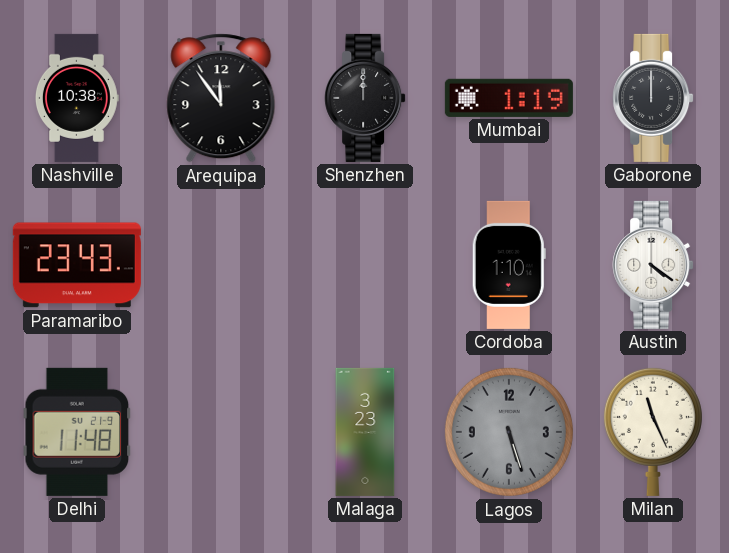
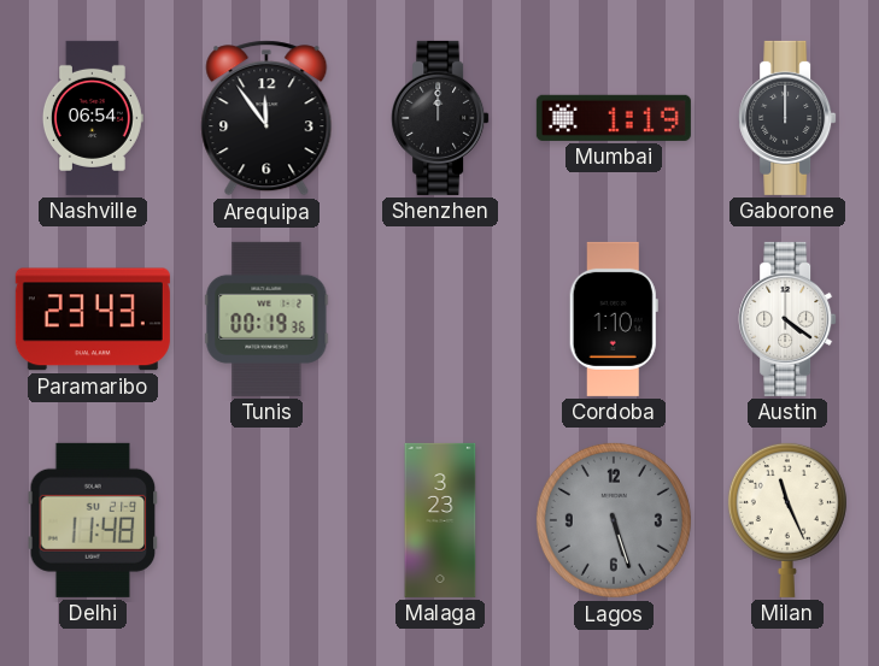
Nashville: 10:38 -> 06:54 (93, 118)
Tunis: none -> 00:19 (266, 319)
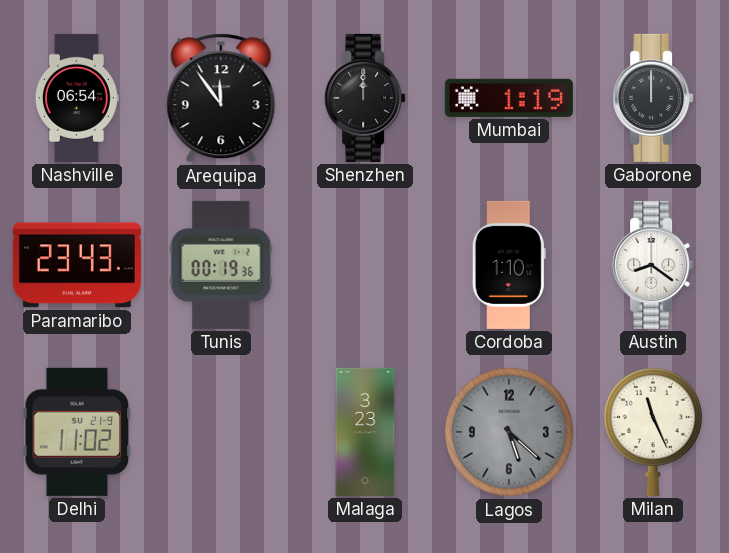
Austin: 4:21 -> 8:21 (653, 265)
Delhi: 11:48 -> 11:02 (77, 432)
Lagos: 5:27 -> 5:22 (509, 432)
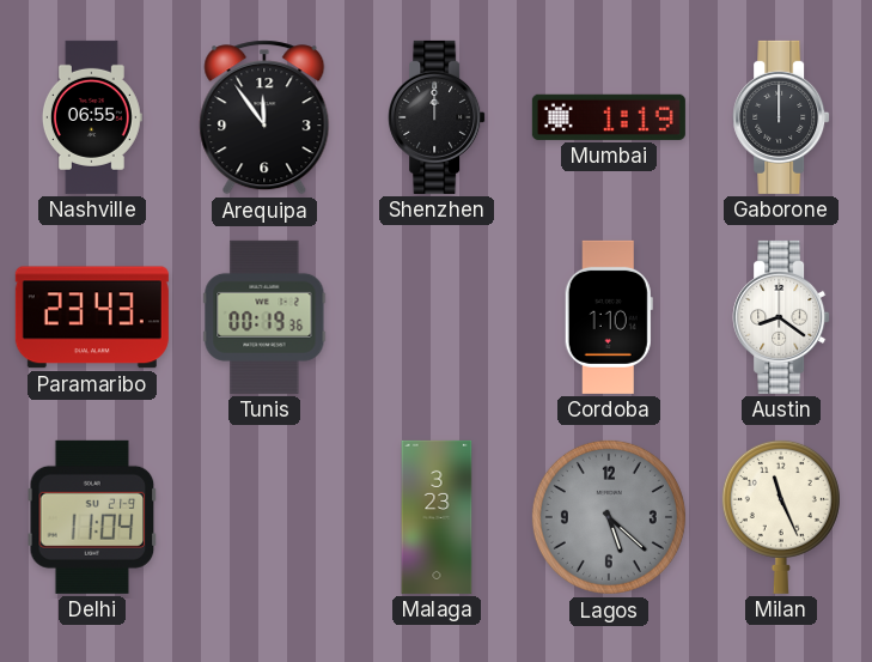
Nashville: 06:54 -> 06:55 (92, 117)
Delhi: 11:02 -> 11:04 (92, 517)
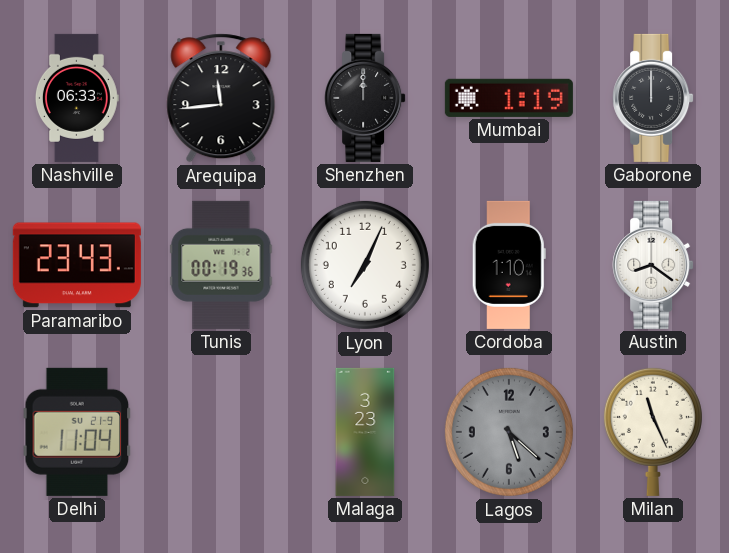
Nashville: 06:55 -> 06:33 (77, 98)
Arequipa: 11:54 -> 11:44 (221, 98)
Lyon: none -> 7:04 (365, 265)
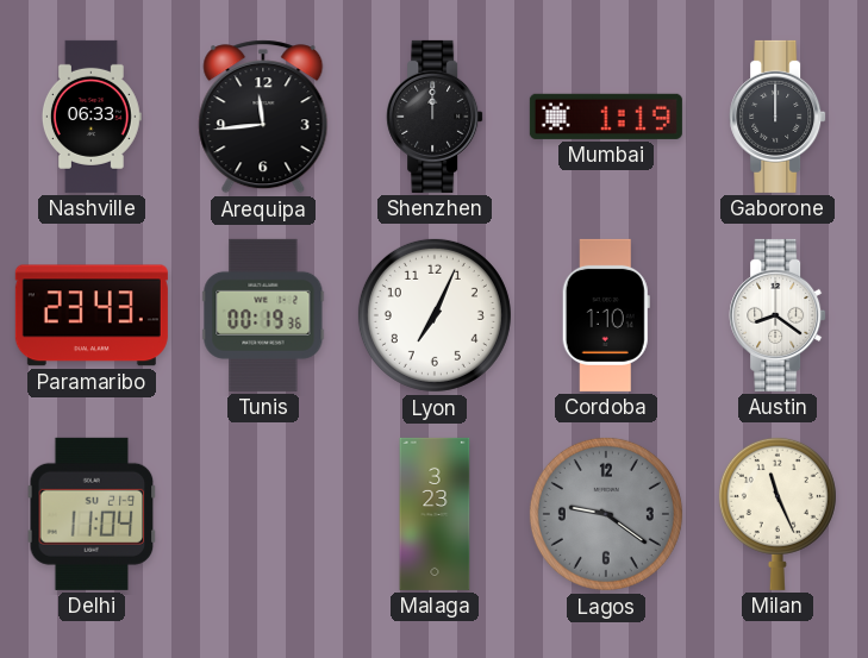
Lagos: 5:22 -> 9:21 (606, 514)
